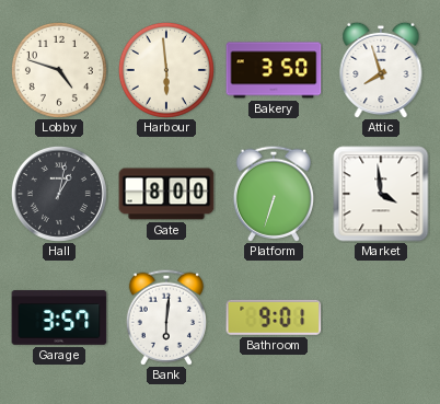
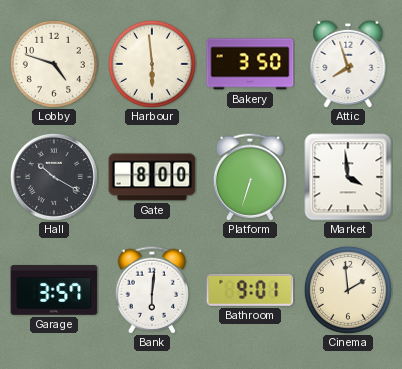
Hall: 1:02 -> 10:20 (54, 177)
Cinema: none -> 1:59 (348, 290)
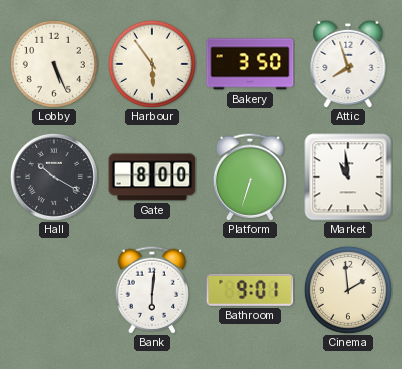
Lobby: 4:48 -> 5:26 (54, 64)
Harbour: 5:59 -> 5:54 (152, 64)
Market: 3:59 -> 10:59 (348, 177)
Garage: 3:57 -> none (54, 290)
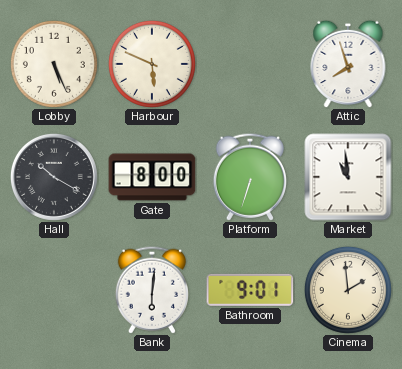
Harbour: 5:54 -> 5:49 (152, 64)
Bakery: 3:50 -> none (250, 64)
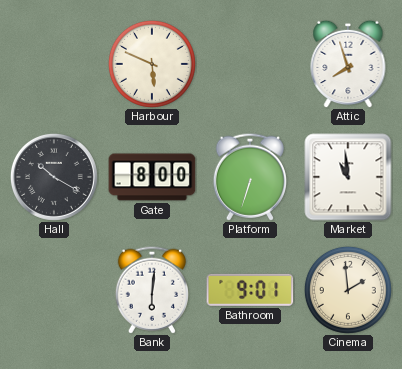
Lobby: 5:26 -> none (54, 64)
